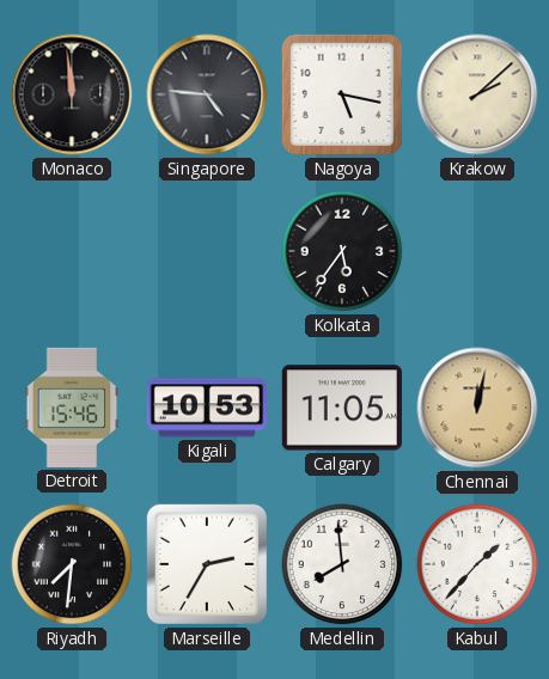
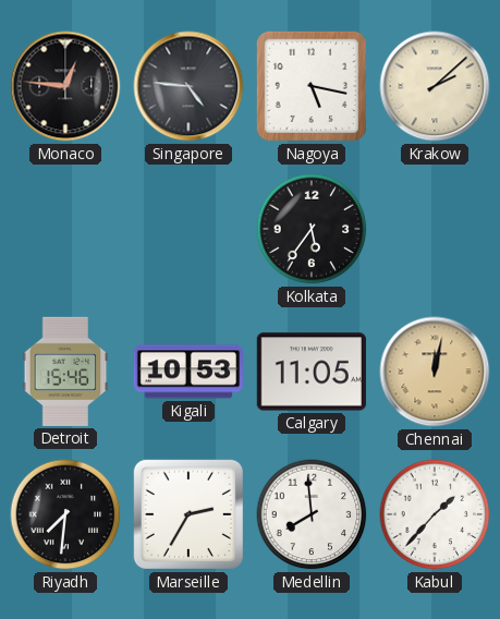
Monaco: 11:59 -> 12:46 (65, 86)
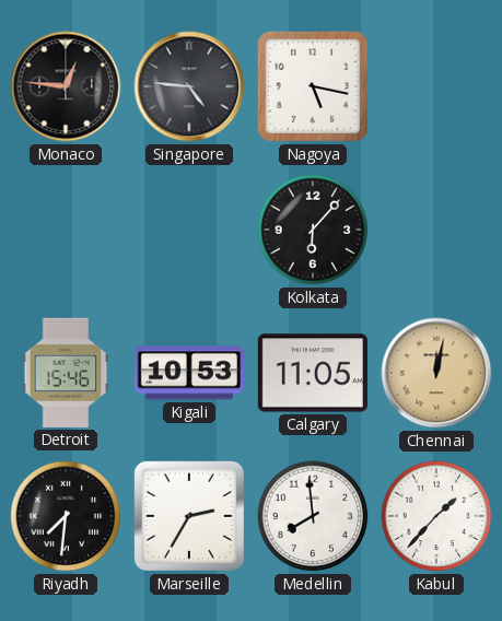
Krakow: 2:08 -> none (435, 86)
Kolkata: 5:36 -> 6:07 (313, 230)
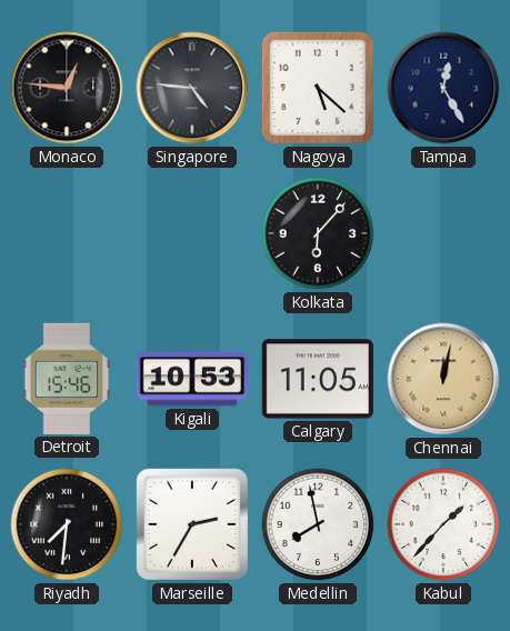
Nagoya: 5:17 -> 5:22 (318, 88)
Tampa: none -> 12:25 (443, 88)
Medellin: 7:59 -> 7:58 (318, 524)
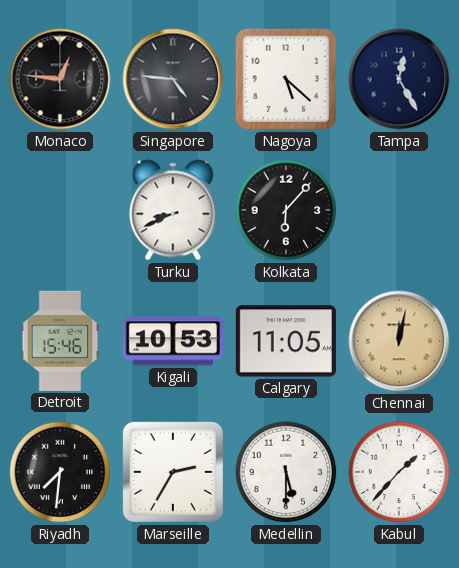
Turku: none -> 8:41 (173, 210)
Medellin: 7:58 -> 5:30 (286, 472)
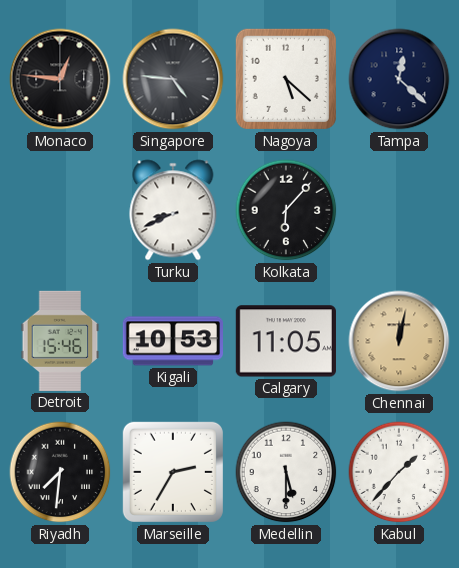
Tampa: 12:25 -> 12:22 (399, 79)
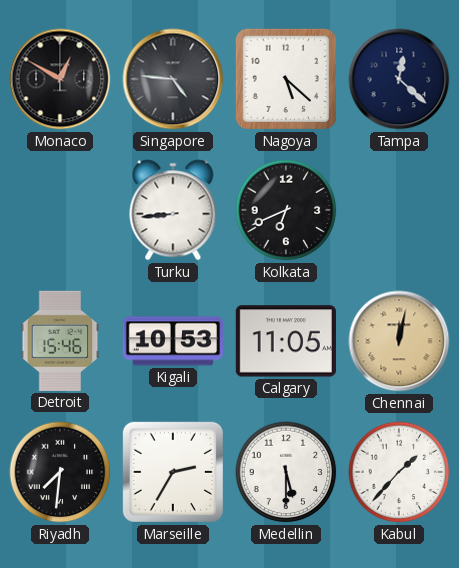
Monaco: 12:46 -> 12:50 (60, 79)
Turku: 8:41 -> 8:44 (173, 210)
Kolkata: 6:07 -> 6:41 (286, 210)
